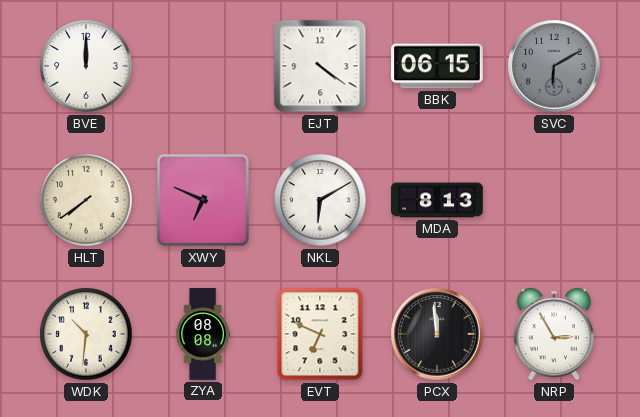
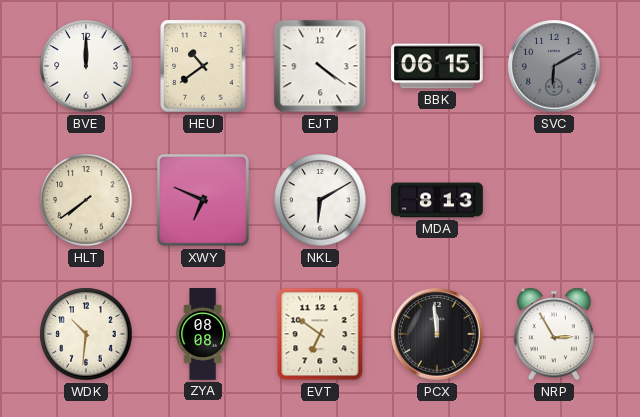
HEU: none -> 10:39 (203, 66)
EVT: 6:49 -> 6:51 (320, 334)
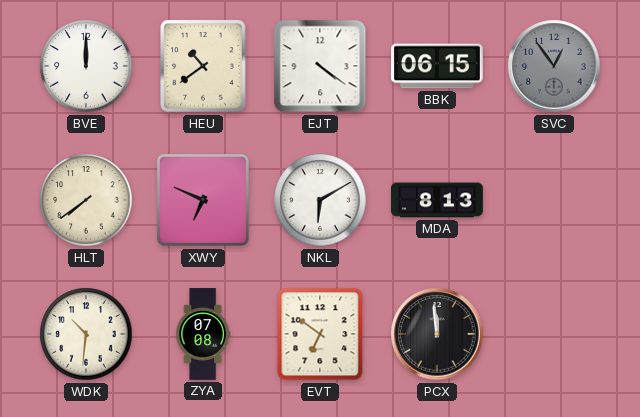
SVC: 6:10 -> 12:54 (554, 66)
ZYA: 08:08 -> 07:08 (203, 334)
NRP: 2:55 -> none (554, 334)
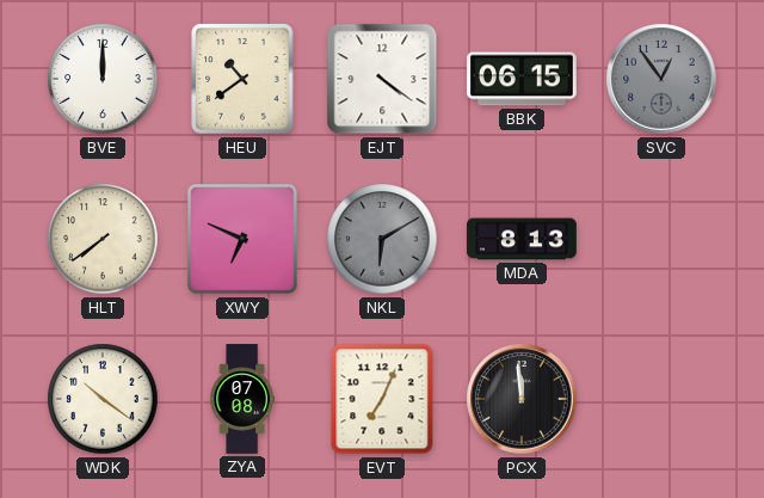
NKL dial: white -> grey (382, 239)
WDK: 10:31 -> 10:21 (103, 399)
EVT: 6:51 -> 7:04 (382, 399)
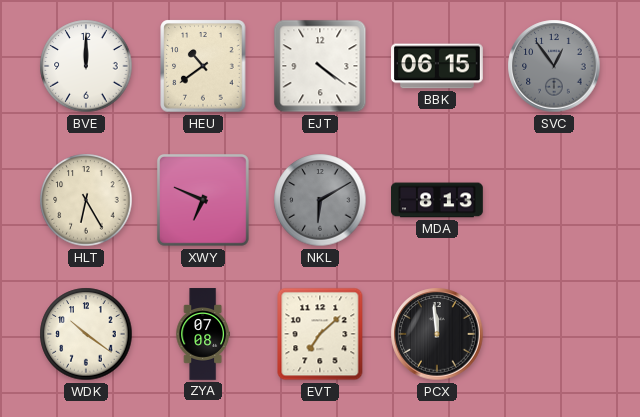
HLT: 7:39 -> 6:25 (86, 200)
EVT: 7:04 -> 7:08 (320, 334)
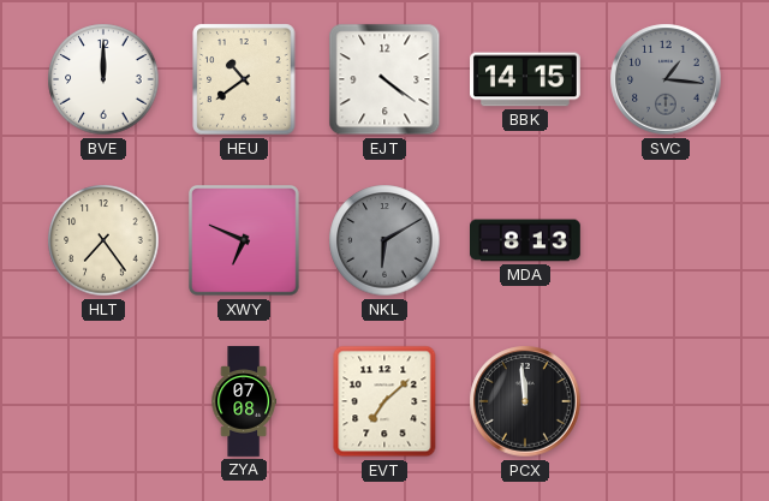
BBK: 06:15 -> 14:15 (526, 79)
SVC: 12:54 -> 1:16 (666, 79)
HLT: 6:25 -> 7:24 (103, 240)
WDK: 10:21 -> none (86, 334)
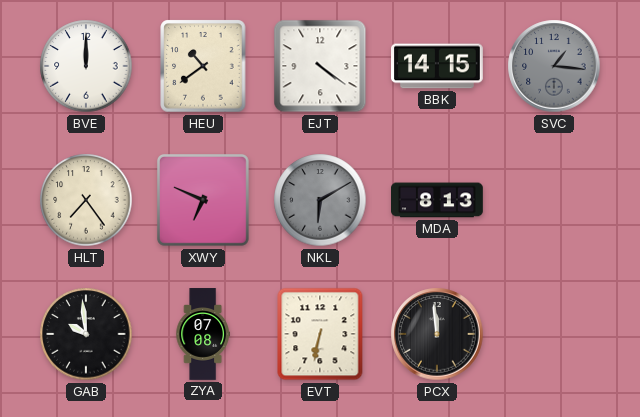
GAB: none -> 9:59 (86, 334)
EVT: 7:08 -> 6:32 (320, 334)
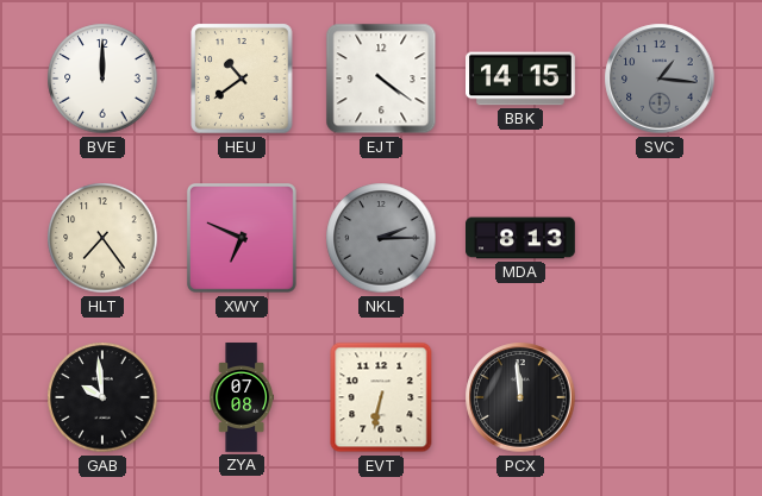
NKL: 6:10 -> 2:15 (381, 238)
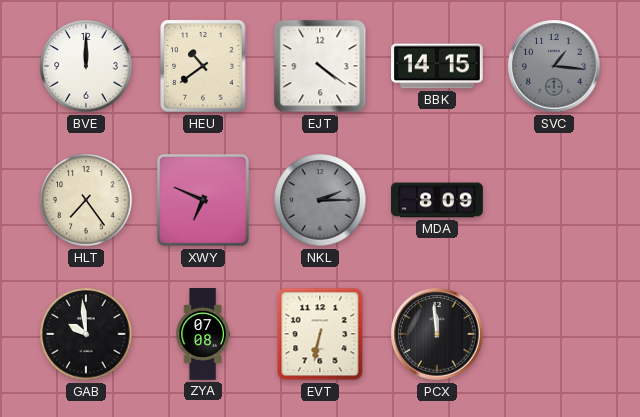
MDA: 8:13 -> 8:09 (438, 200)
